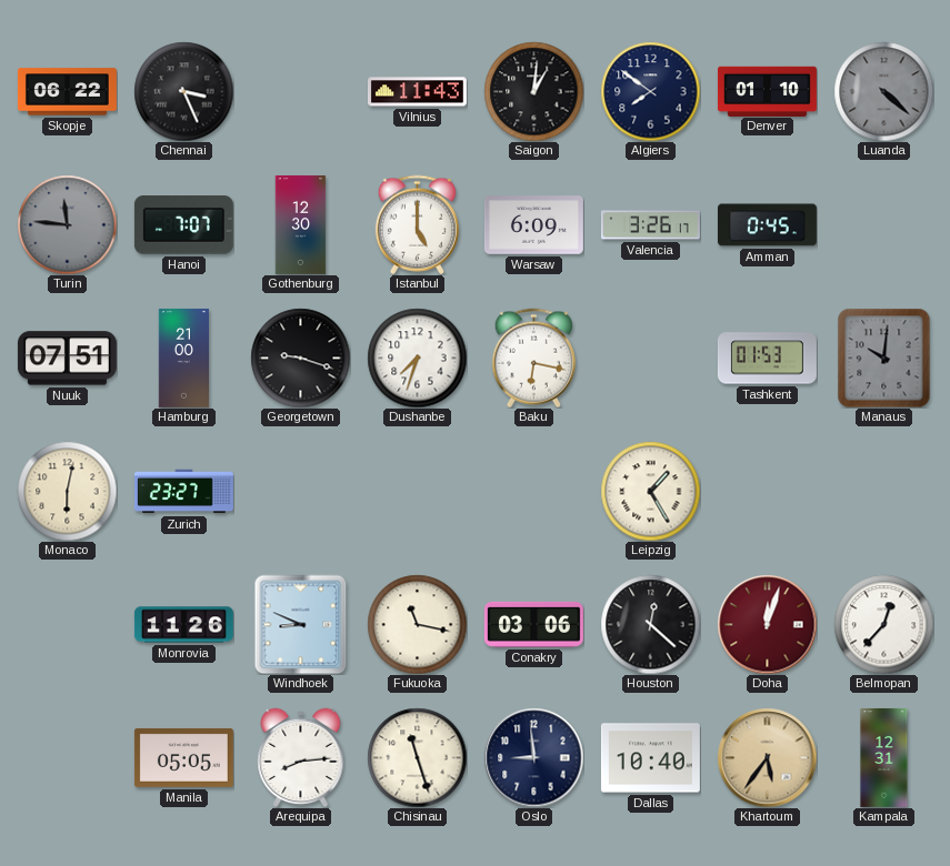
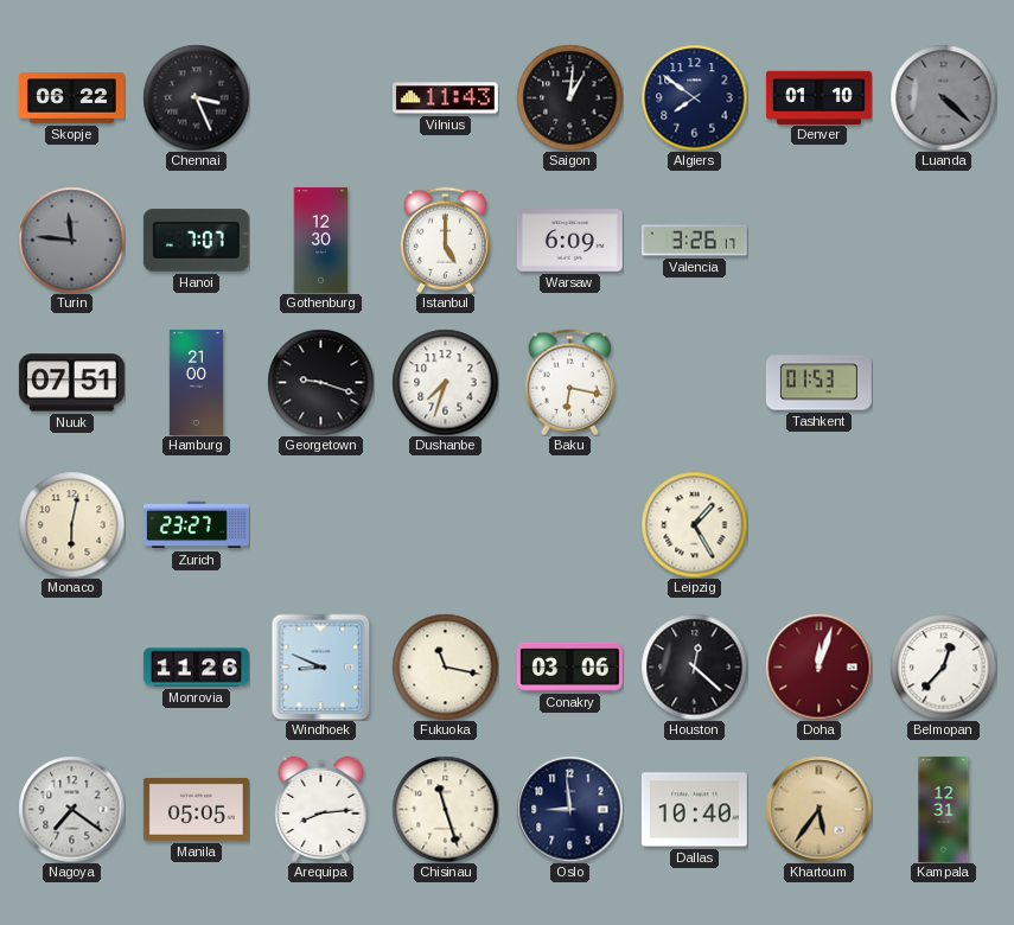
Amman: 0:45 -> none (767, 225)
Manaus: 10:01 -> none (884, 358)
Nagoya: none -> 7:21 (71, 809)
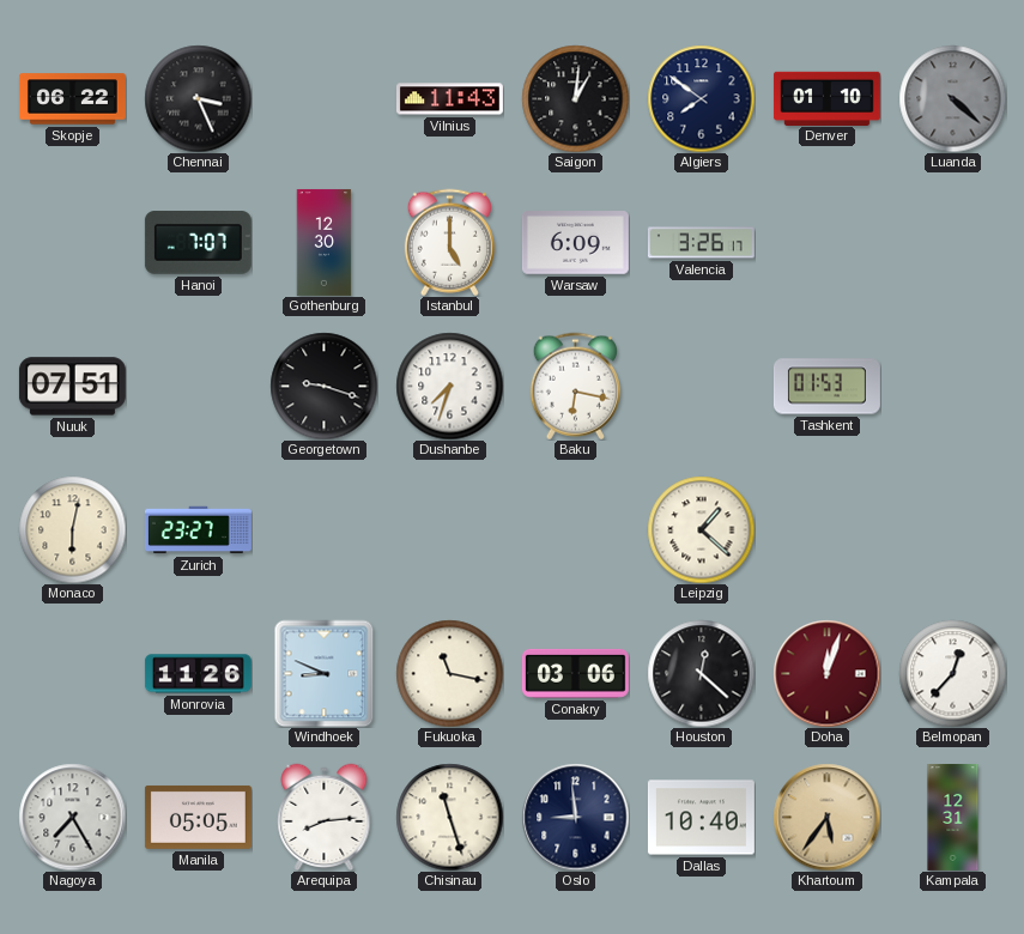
Turin: 11:46 -> none (71, 240)
Hamburg: 21:00 -> none (196, 382)
Leipzig: 1:25 -> 1:22 (701, 529)
Nagoya: 7:21 -> 7:25 (72, 817)
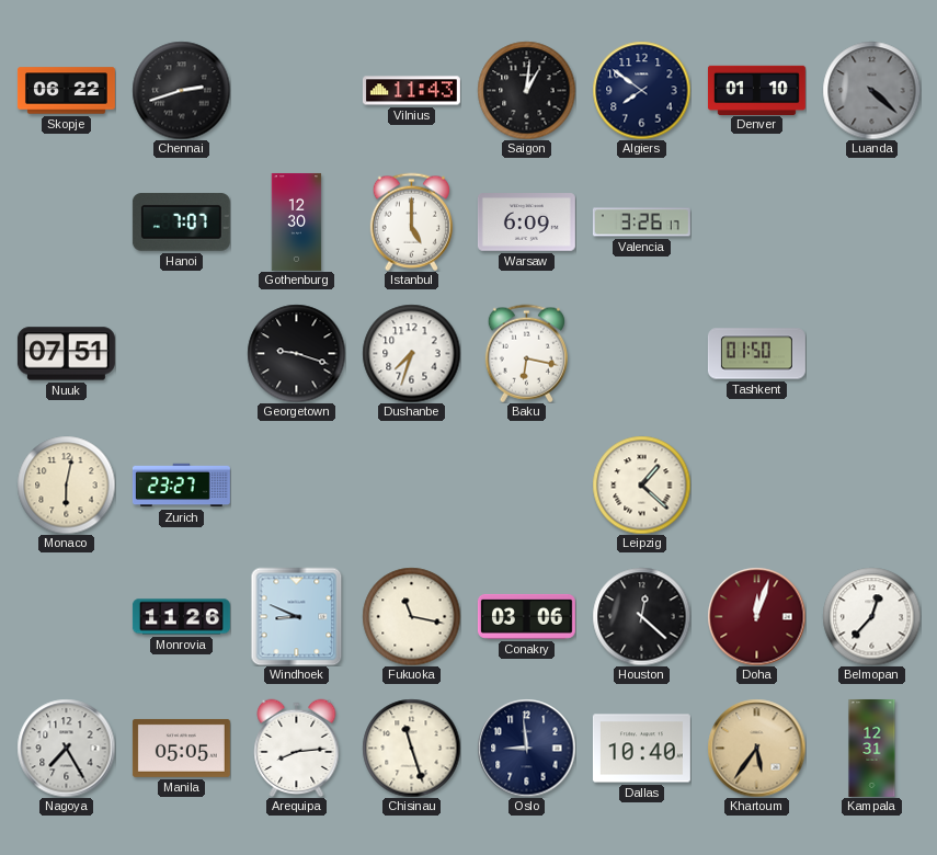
Chennai: 3:26 -> 2:42 (181, 90)
Tashkent: 01:53 -> 01:50 (756, 354)
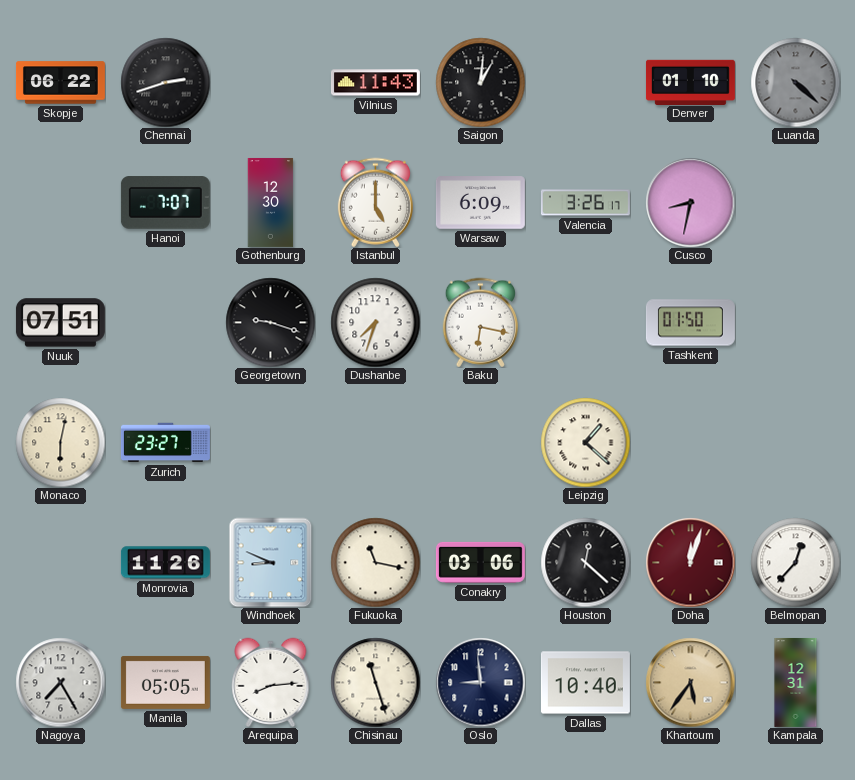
Algiers: 7:51 -> none (641, 90)
Cusco: none -> 8:32 (690, 202)
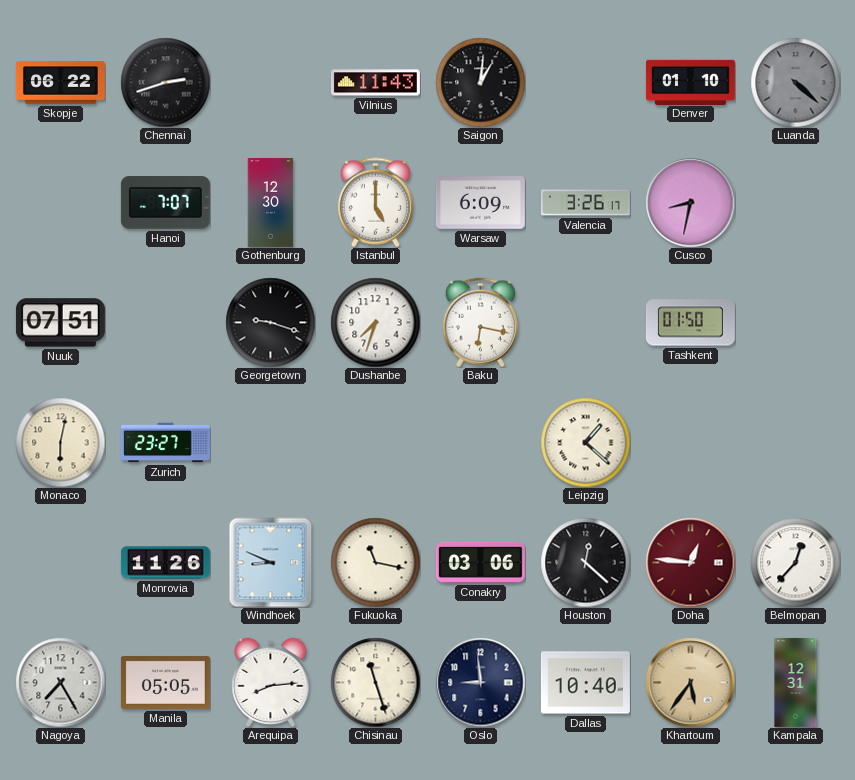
Doha: 12:03 -> 12:46 (690, 562)
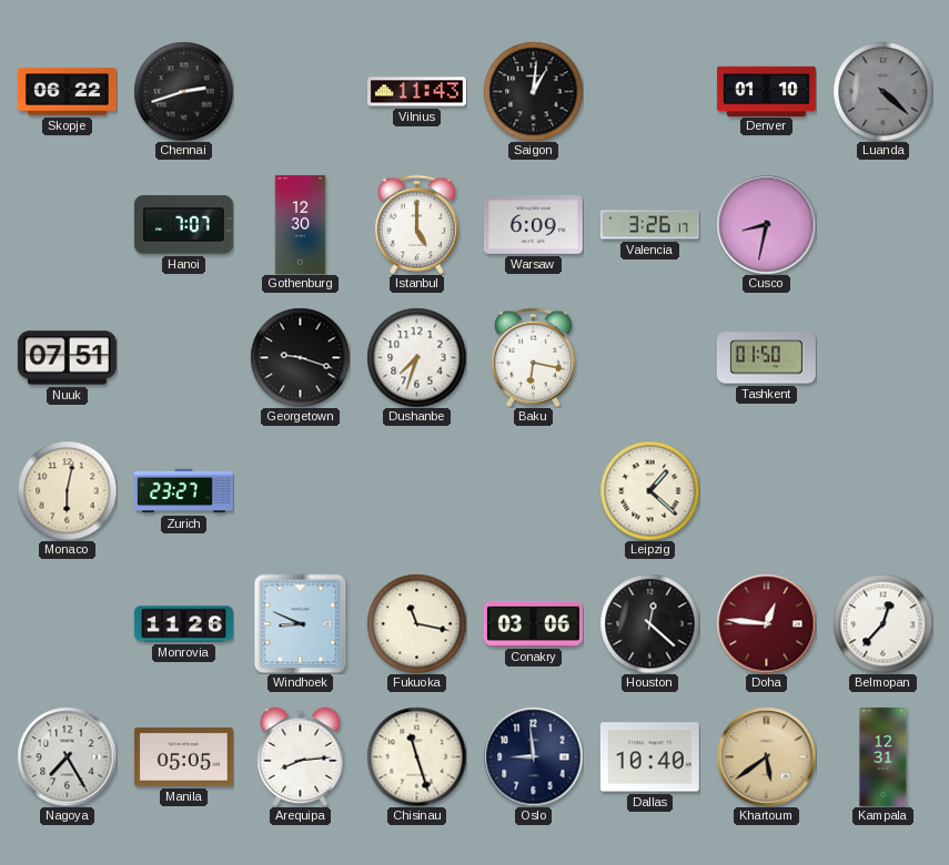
Khartoum: 5:36 -> 5:39 (766, 756)
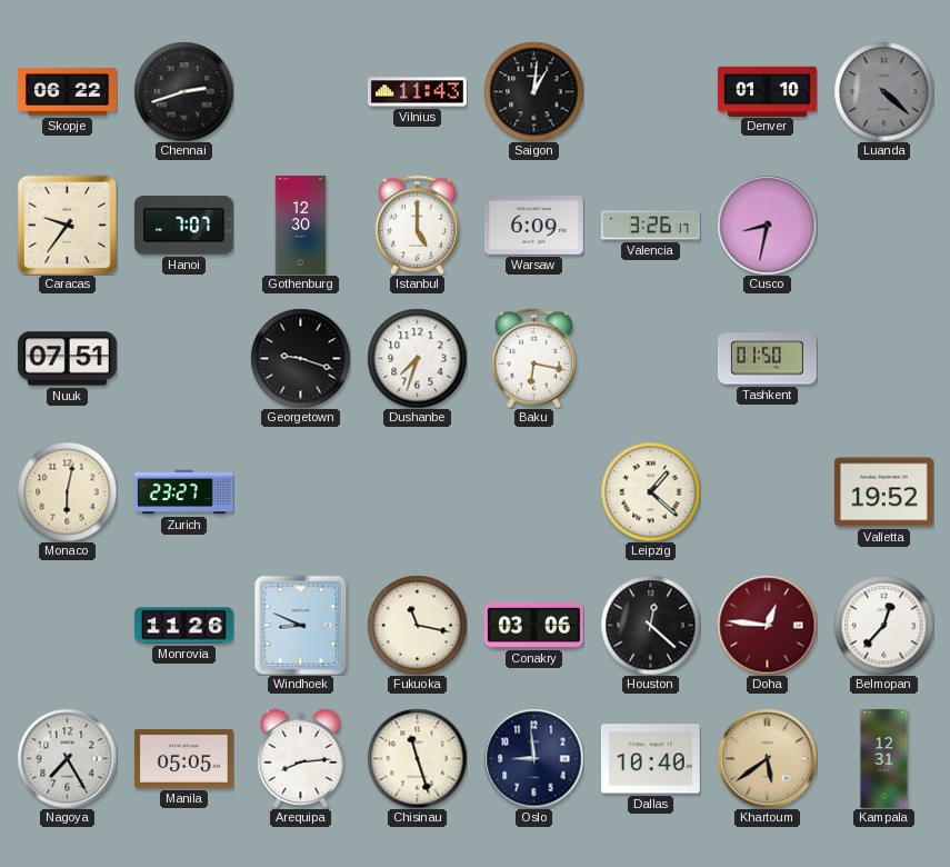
Caracas: none -> 9:36 (67, 225)
Valletta: none -> 19:52 (883, 492)
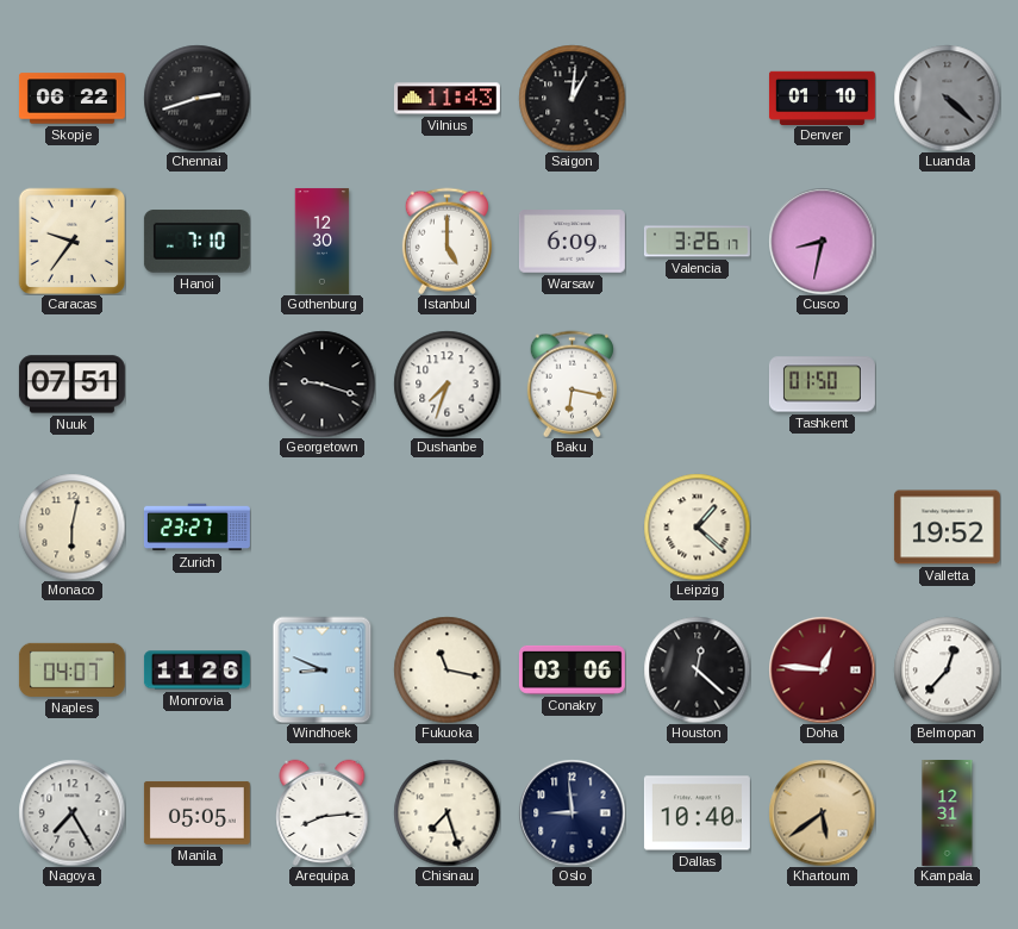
Hanoi: 7:07 -> 7:10 (196, 242)
Naples: none -> 04:07 (71, 669)
Chisinau: 11:27 -> 7:27 (446, 812)
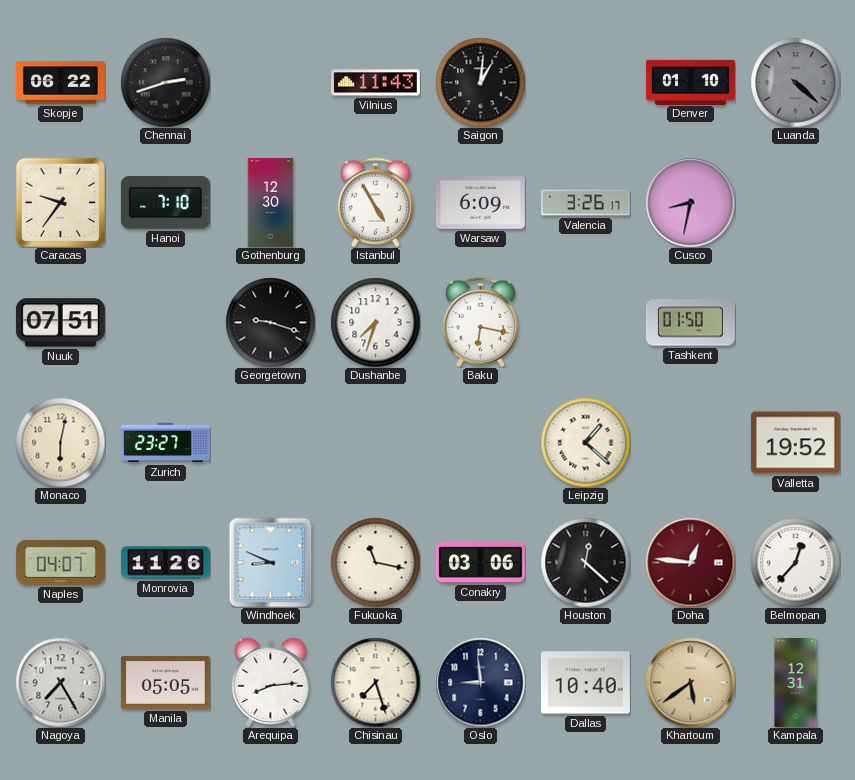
Istanbul: 5:00 -> 4:55 (375, 202)
